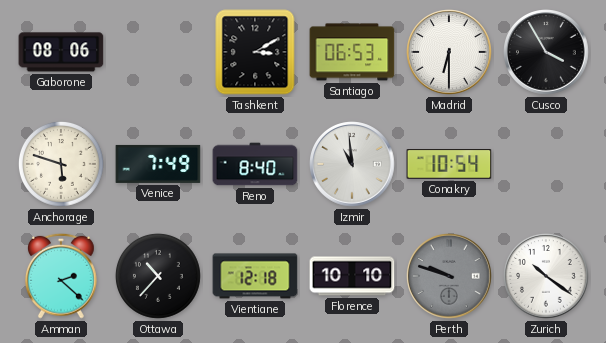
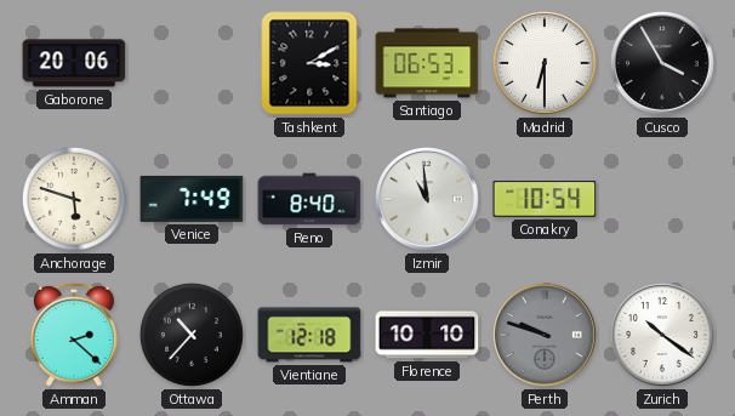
Gaborone: 08:06 -> 20:06 (74, 63)
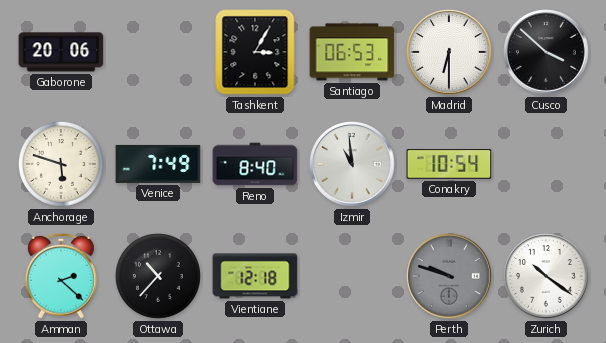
Tashkent: 3:10 -> 3:05 (255, 52)
Cusco: 3:55 -> 3:52 (546, 52)
Florence: 10:10 -> none (427, 335)
